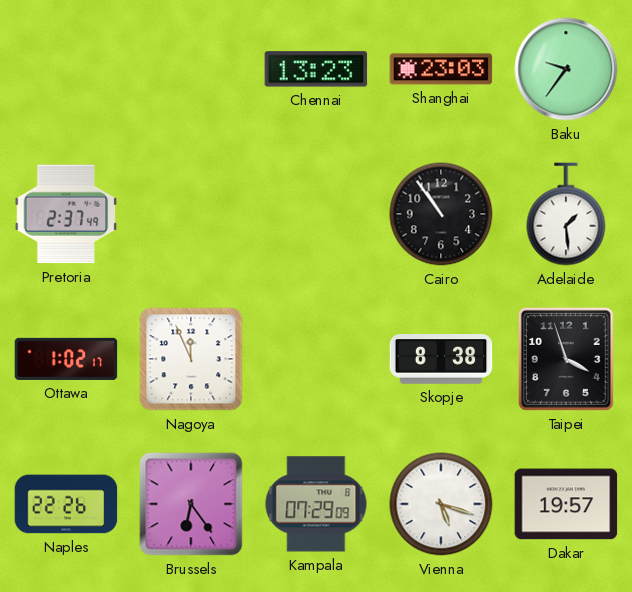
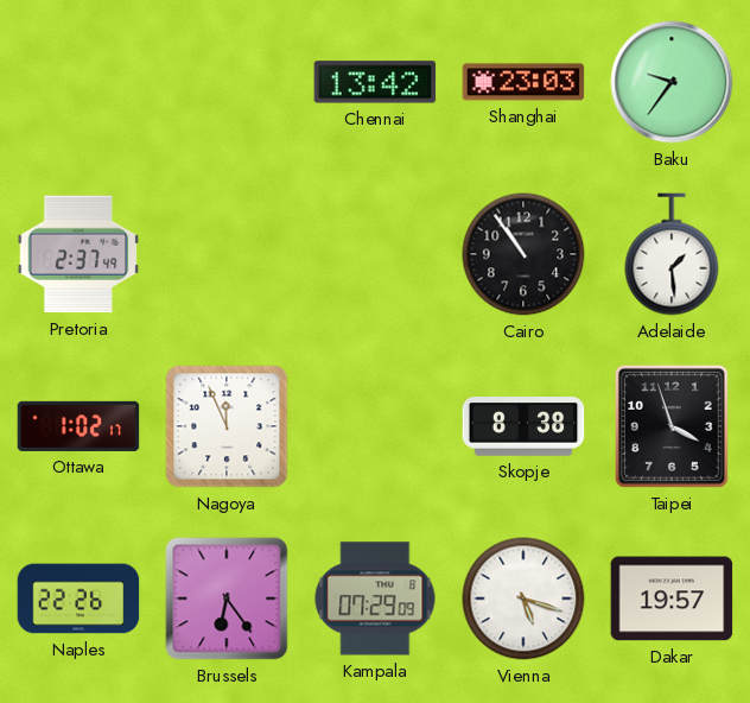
Chennai: 13:23 -> 13:42 (375, 82)
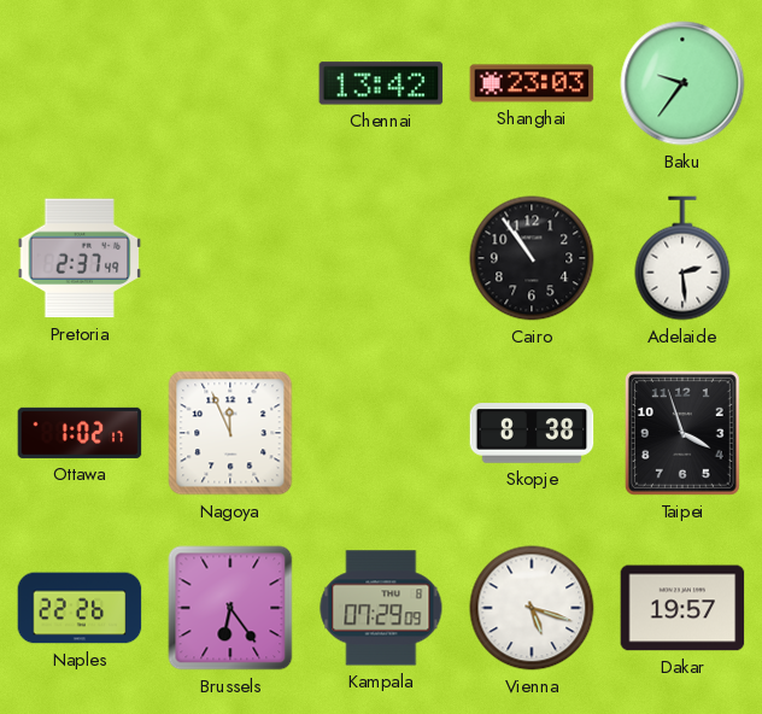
Adelaide: 1:29 -> 2:29 (682, 258)
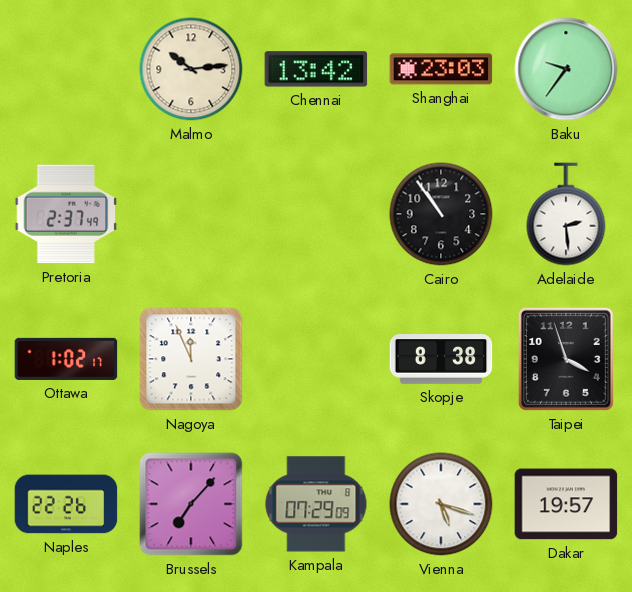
Malmo: none -> 10:14 (191, 69)
Brussels: 6:24 -> 7:07 (191, 504)
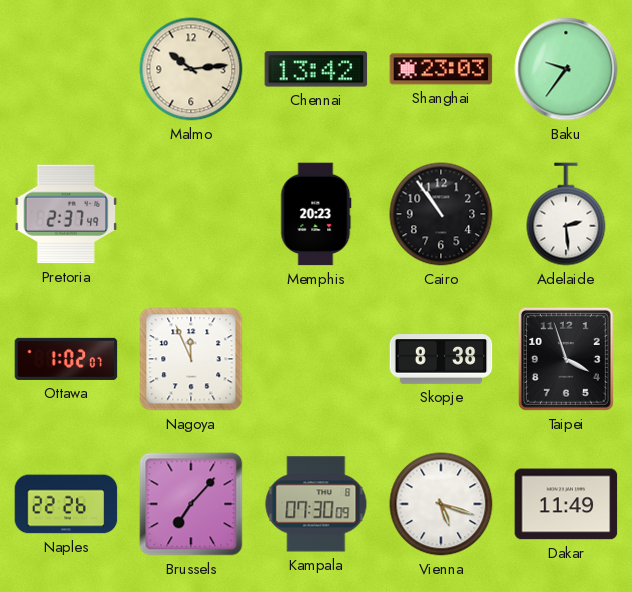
Memphis: none -> 20:23 (316, 214)
Ottawa: 1:02:17 -> 1:02:07 (66, 359)
Kampala: 07:29 -> 07:30 (316, 504)
Dakar: 19:57 -> 11:49 (566, 504)
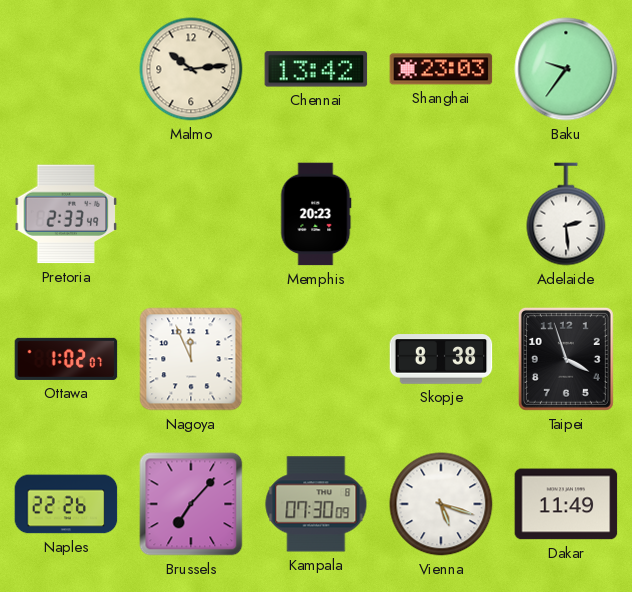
Pretoria: 2:37 -> 2:33 (66, 214)
Cairo: 10:54 -> none (441, 214)
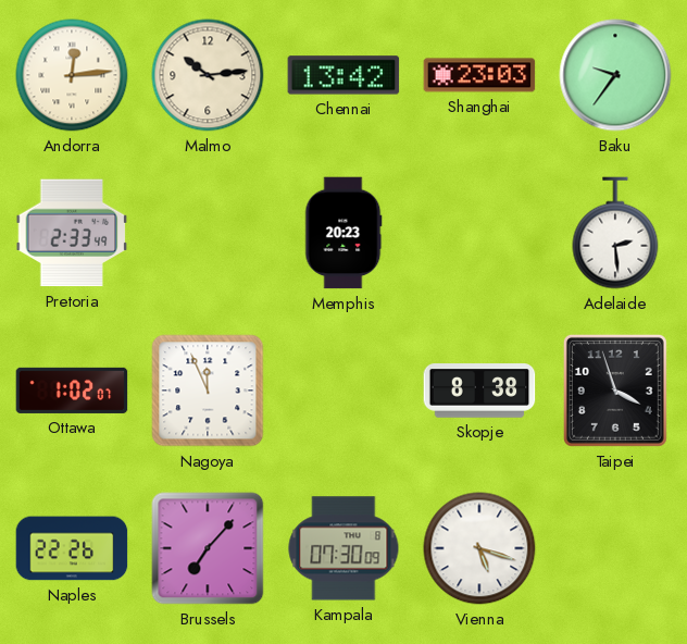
Andorra: none -> 12:14 (72, 75)
Dakar: 11:49 -> none (566, 504)
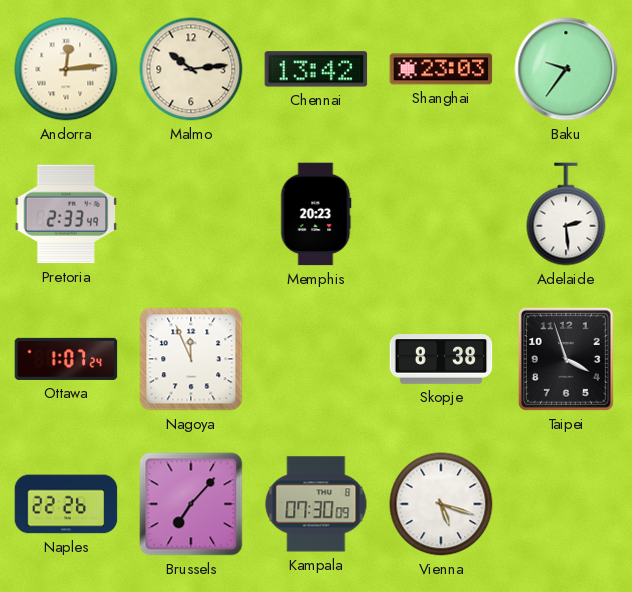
Ottawa: 1:02 -> 1:07 (66, 359)
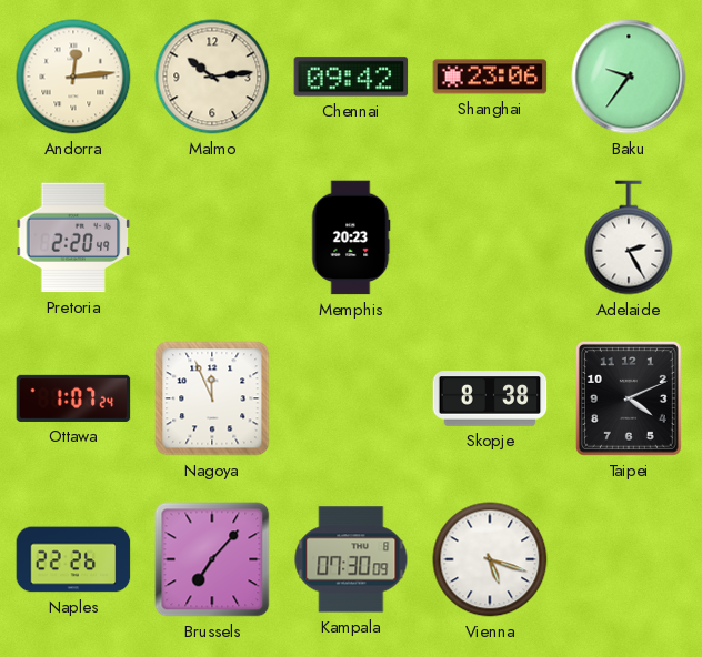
Chennai: 13:42 -> 09:42 (351, 77)
Shanghai: 23:03 -> 23:06 (490, 77)
Pretoria: 2:33 -> 2:20 (73, 237)
Adelaide: 2:29 -> 2:25 (629, 237)
Taipei: 3:57 -> 4:11 (629, 398)
